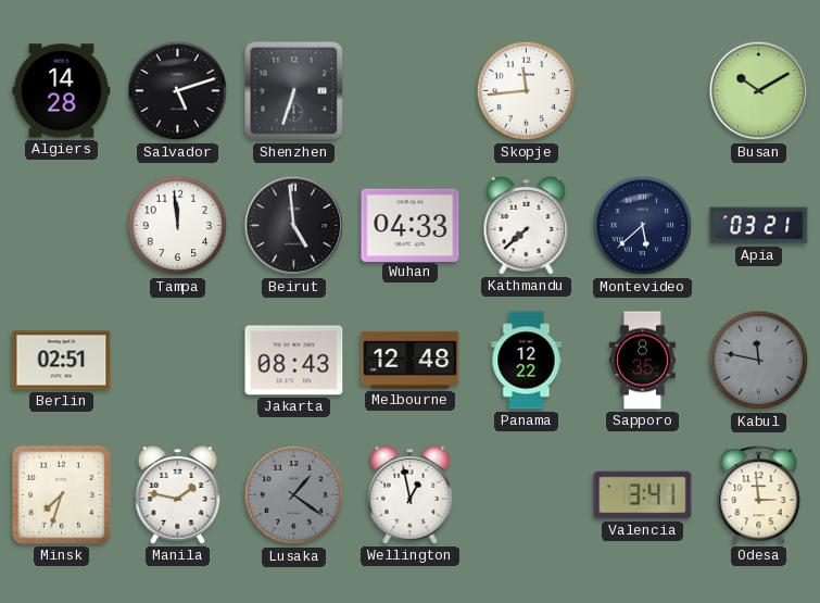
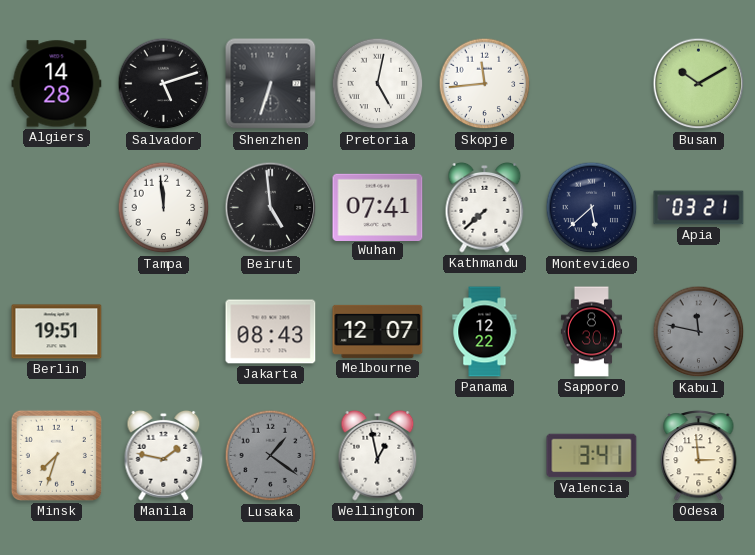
Pretoria: none -> 5:02 (378, 84)
Wuhan: 04:33 -> 07:41 (378, 207)
Berlin: 02:51 -> 19:51 (57, 332)
Melbourne: 12:48 -> 12:07 (378, 331)
Sapporo: 8:35 -> 8:30 (591, 332)
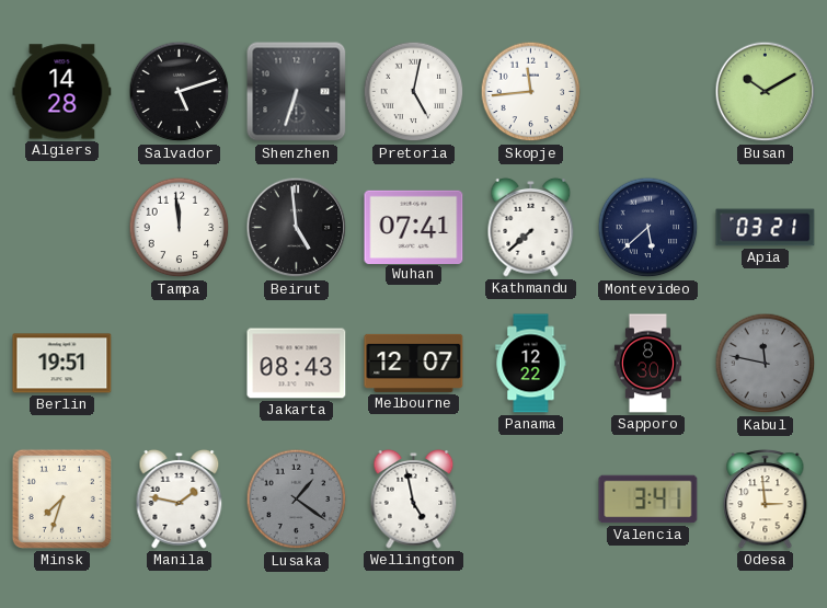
Wellington: 12:58 -> 4:58 (414, 498)
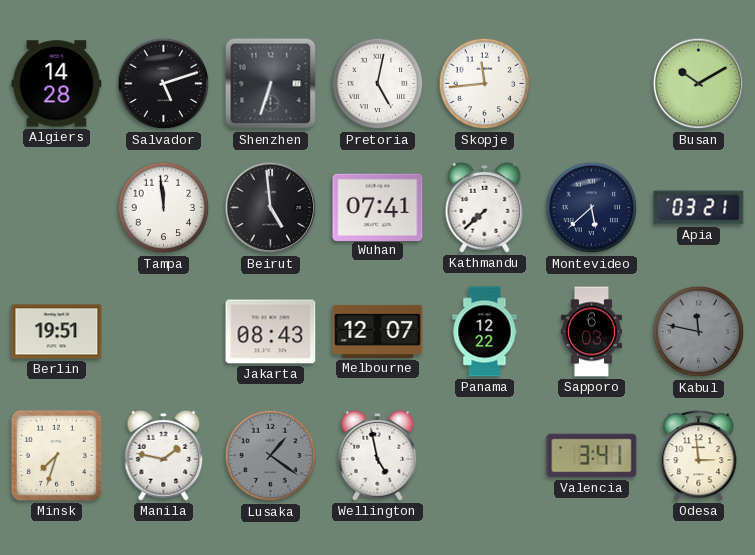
Sapporo: 8:30 -> 6:03 (591, 332)
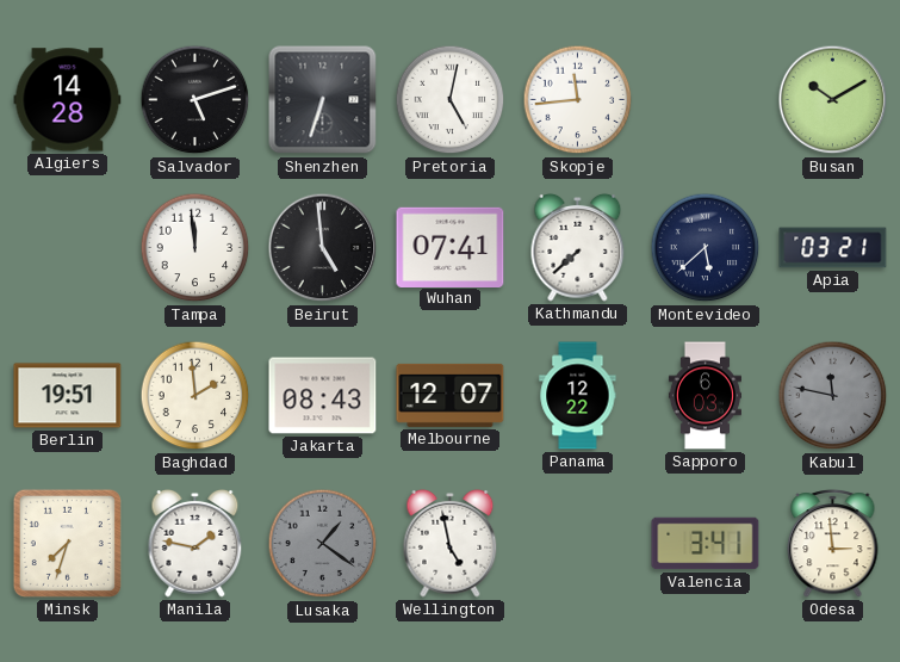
Baghdad: none -> 1:59 (195, 396)
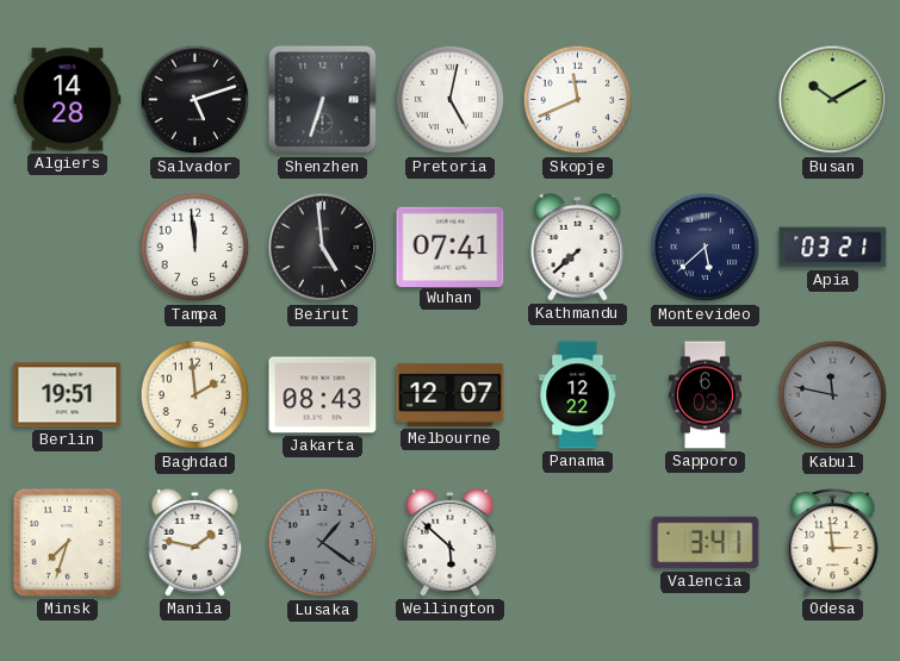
Skopje: 11:44 -> 11:41 (578, 100)
Wellington: 4:58 -> 5:52 (451, 542)
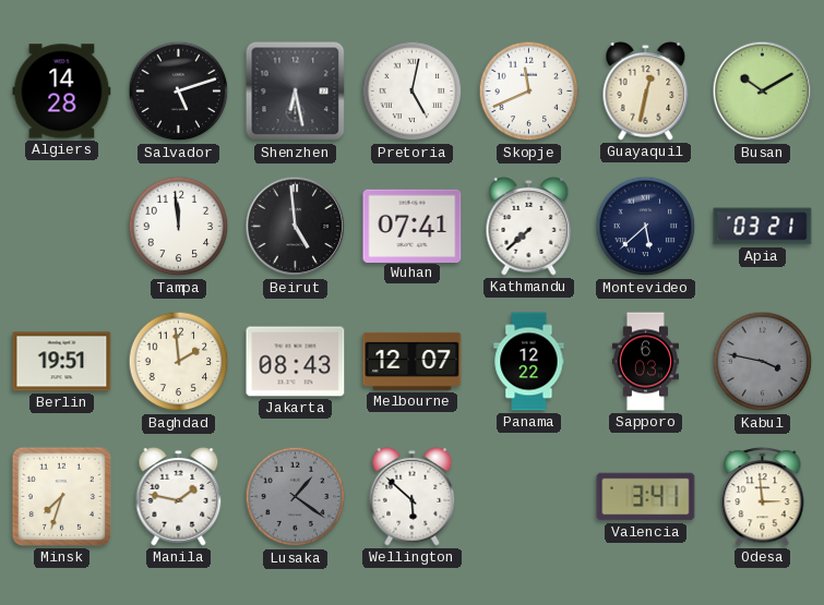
Shenzhen: 6:33 -> 6:28 (296, 92)
Guayaquil: none -> 12:32 (646, 90)
Kabul: 11:47 -> 3:47 (763, 362)
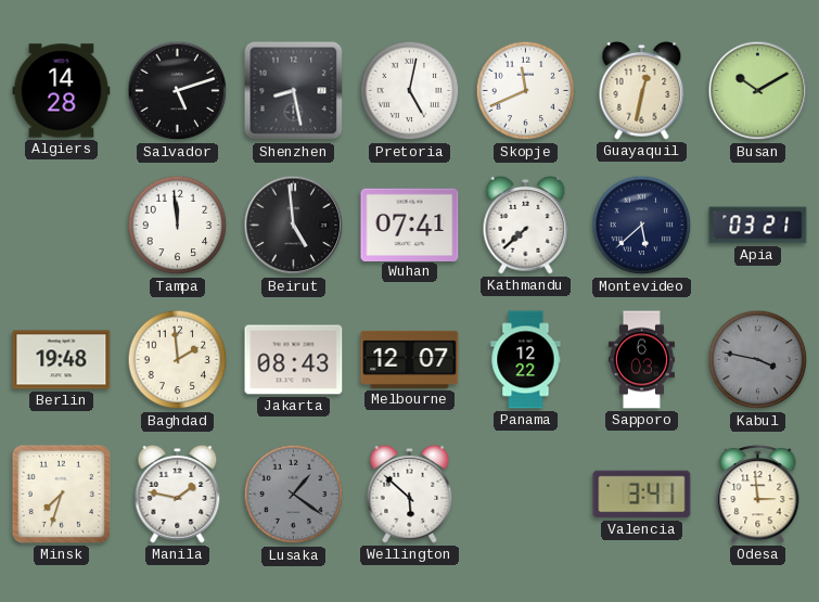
Shenzhen: 6:28 -> 8:28 (294, 91)
Berlin: 19:51 -> 19:48 (62, 360)
